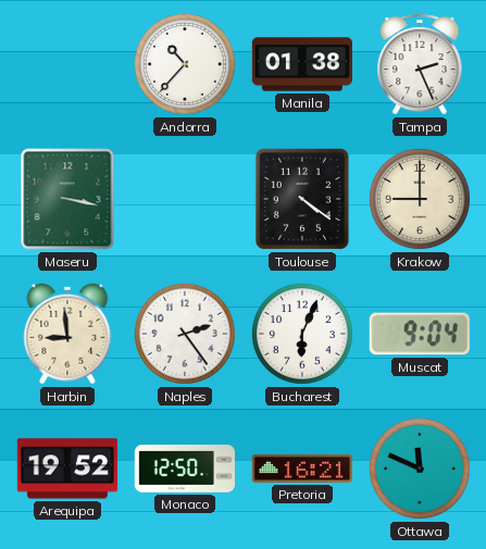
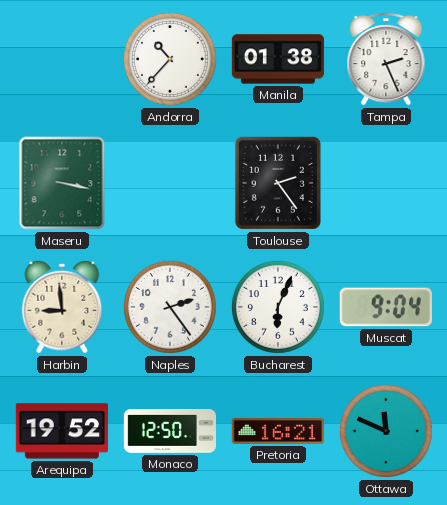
Toulouse: 4:21 -> 2:24 (278, 183)
Krakow: 9:00 -> none (420, 199)
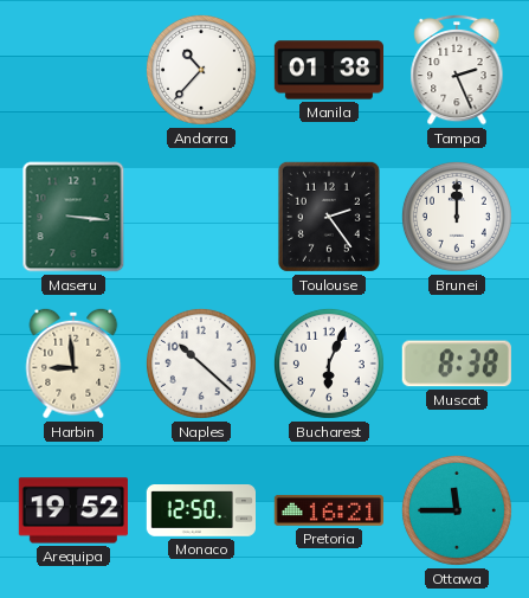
Maseru: 3:17 -> 3:16 (73, 217)
Brunei: none -> 12:00 (457, 217)
Naples: 2:24 -> 10:22 (201, 364)
Muscat: 9:04 -> 8:38 (457, 364)
Ottawa: 11:49 -> 11:45 (457, 510)
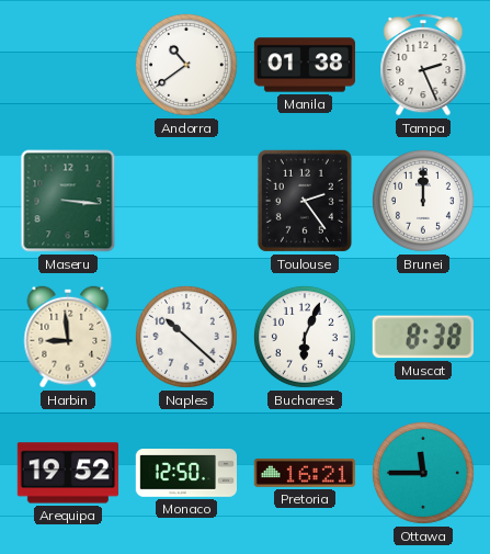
Andorra: 10:37 -> 10:39 (186, 65)
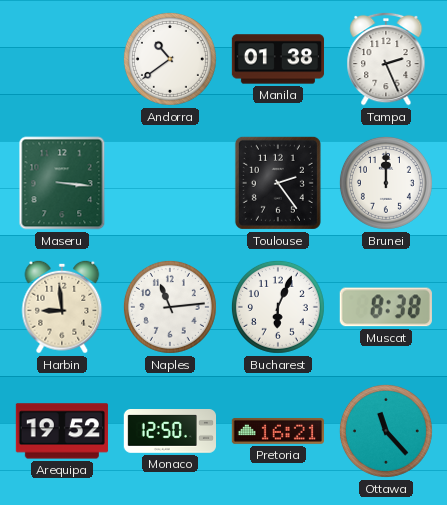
Naples: 10:22 -> 11:14 (170, 307)
Ottawa: 11:45 -> 11:23 (386, 431)
